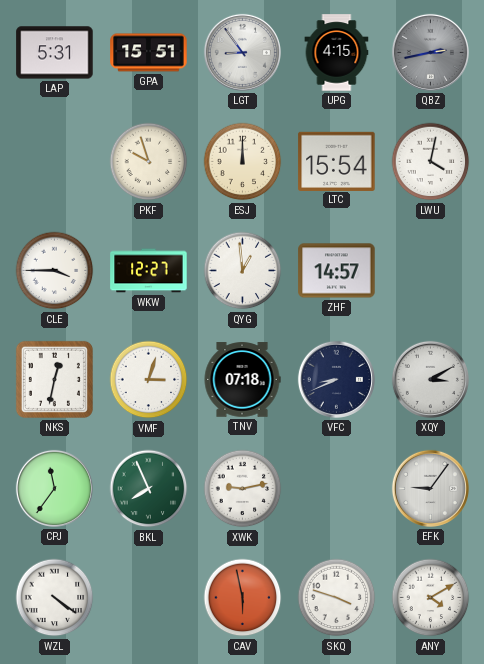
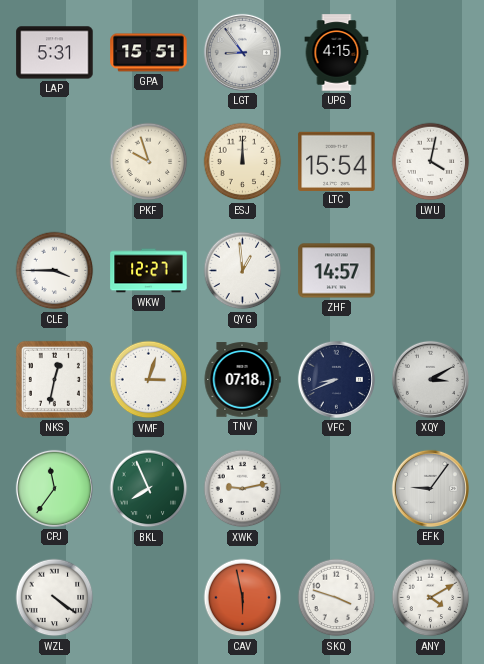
QBZ: 2:43 -> none (430, 52)
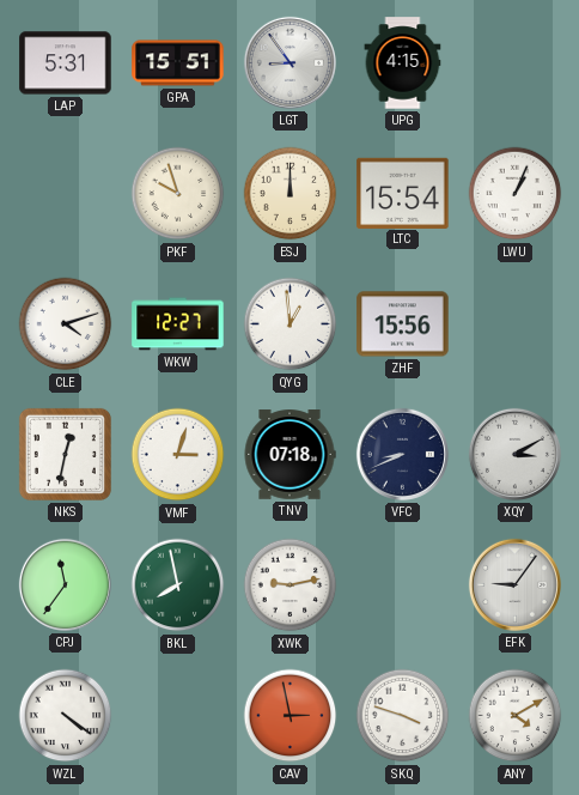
LWU: 4:02 -> 1:04 (516, 194)
CLE: 3:45 -> 4:12 (66, 324)
ZHF: 14:57 -> 15:56 (403, 324)
BKL: 7:56 -> 7:58 (178, 585)
CAV: 5:58 -> 2:58 (291, 716)
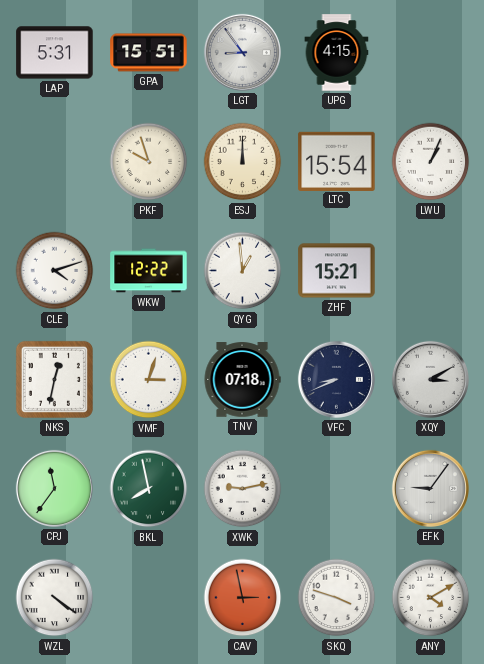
WKW: 12:27 -> 12:22 (149, 271)
ZHF: 15:56 -> 15:21 (337, 271)
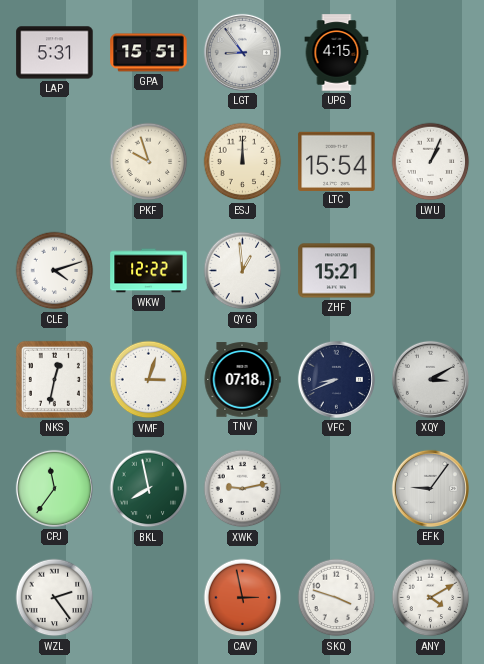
WZL: 4:21 -> 2:24 (55, 598)
